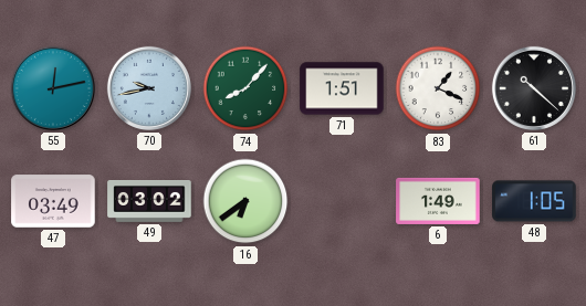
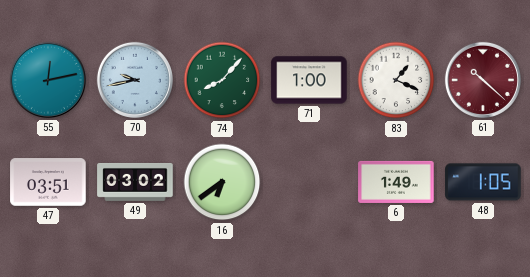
71: 1:51 -> 1:00 (309, 80)
61 dial: black -> burgundy (483, 80)
47: 03:49 -> 03:51 (48, 182)
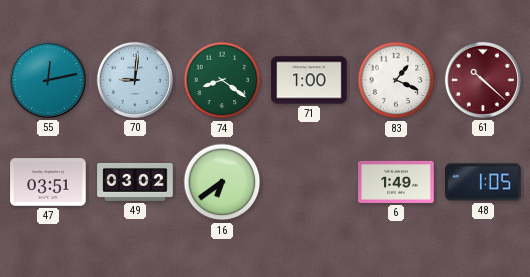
70: 9:43 -> 9:01 (135, 80)
74: 8:07 -> 8:21 (222, 80)
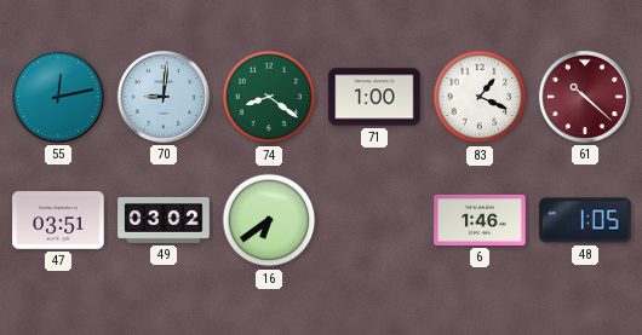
6: 1:49 -> 1:46 (480, 220)
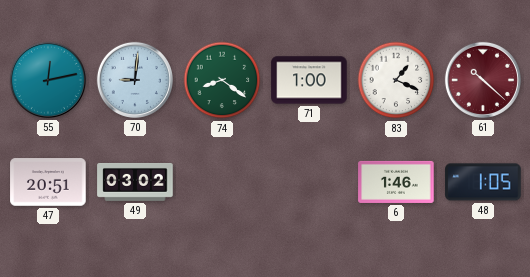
47: 03:51 -> 20:51 (48, 182)
16: 6:39 -> none (269, 220)
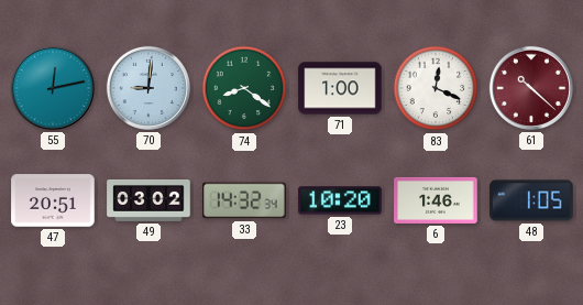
83: 1:19 -> 12:19 (436, 88)
33: none -> 14:32 (244, 200)
23: none -> 10:20 (340, 200)
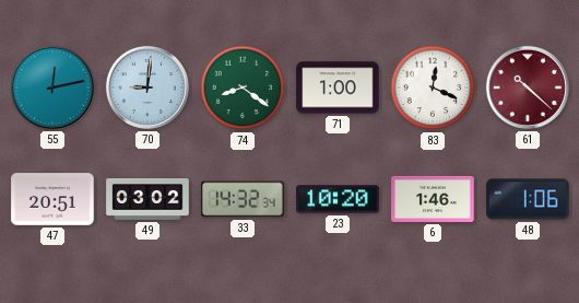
48: 1:05 -> 1:06 (528, 199)
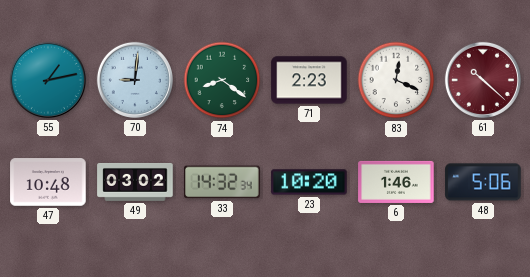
55: 12:13 -> 1:13 (48, 80)
71: 1:00 -> 2:23 (309, 80)
47: 20:51 -> 10:48 (48, 182)
48: 1:06 -> 5:06 (483, 182)
